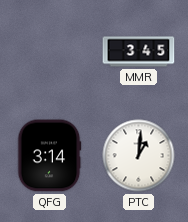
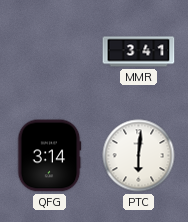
MMR: 3:45 -> 3:41 (139, 52)
PTC: 1:01 -> 6:01 (139, 156)
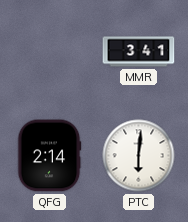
QFG: 3:14 -> 2:14 (49, 156)
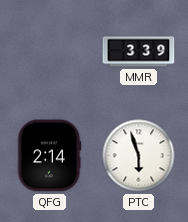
MMR: 3:41 -> 3:39 (139, 52)
PTC: 6:01 -> 5:57 (139, 156)
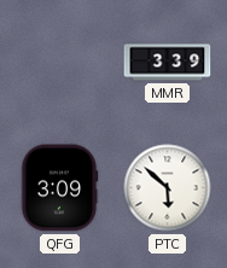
QFG: 2:14 -> 3:09 (59, 188)
PTC: 5:57 -> 5:52 (168, 188)
